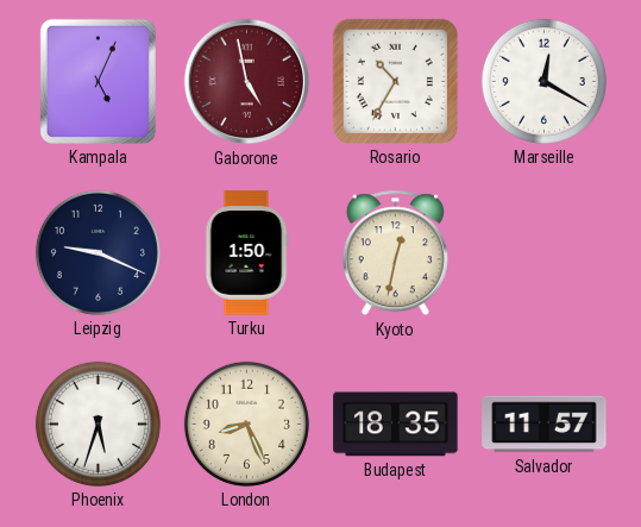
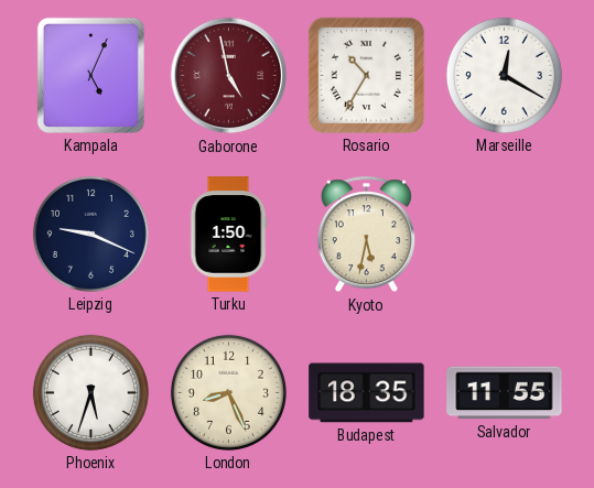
Kyoto: 12:32 -> 5:32 (366, 235)
Salvador: 11:57 -> 11:55 (505, 393)
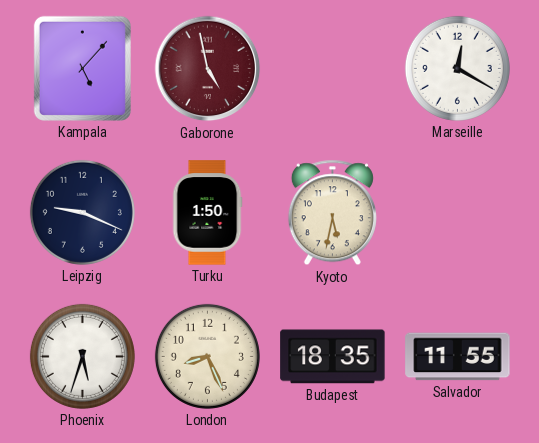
Kampala: 5:04 -> 5:07 (82, 68)
Rosario: 10:35 -> none (366, 75)
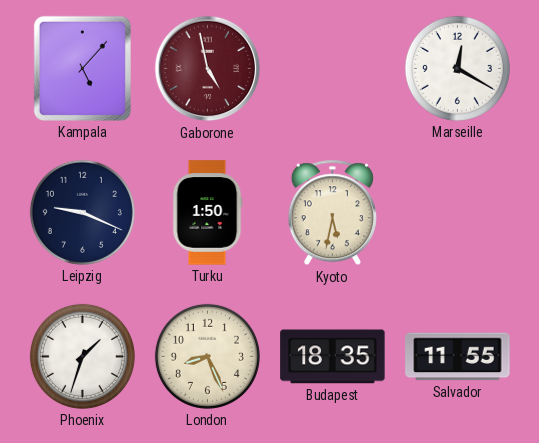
Phoenix: 5:33 -> 1:33 (82, 356)
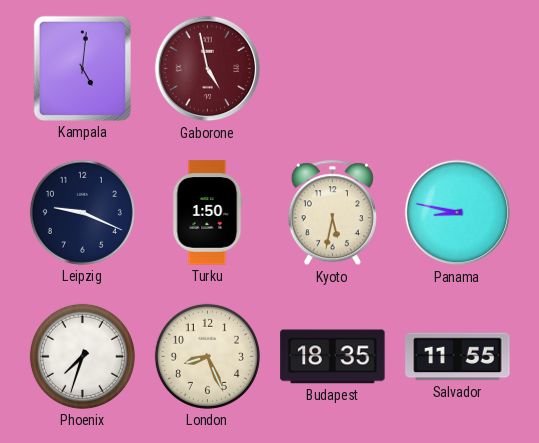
Kampala: 5:07 -> 5:01 (82, 68)
Marseille: 12:20 -> none (457, 68)
Panama: none -> 8:47 (458, 213)
Phoenix: 1:33 -> 7:33 (82, 356)
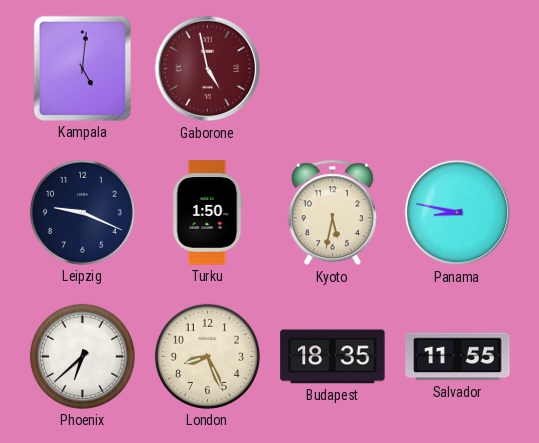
Phoenix: 7:33 -> 6:38 (82, 356)
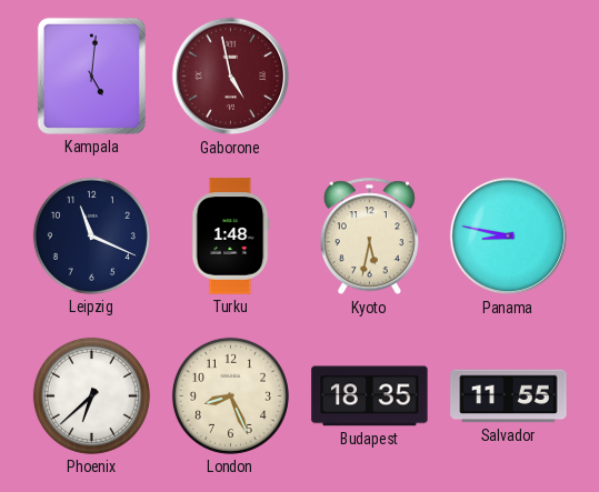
Leipzig: 9:19 -> 11:19 (91, 235)
Turku: 1:50 -> 1:48 (230, 237)
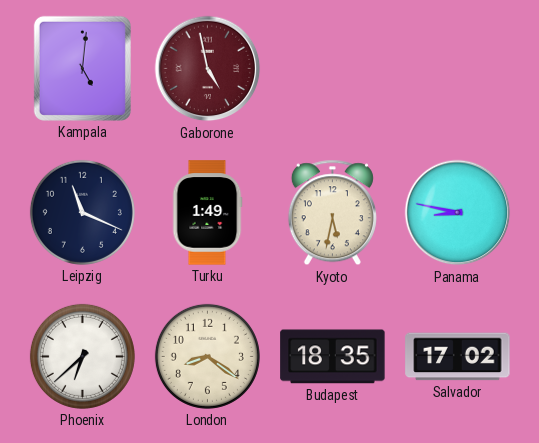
Turku: 1:48 -> 1:49 (207, 213)
London: 8:26 -> 8:21 (207, 356)
Salvador: 11:55 -> 17:02 (458, 357)
